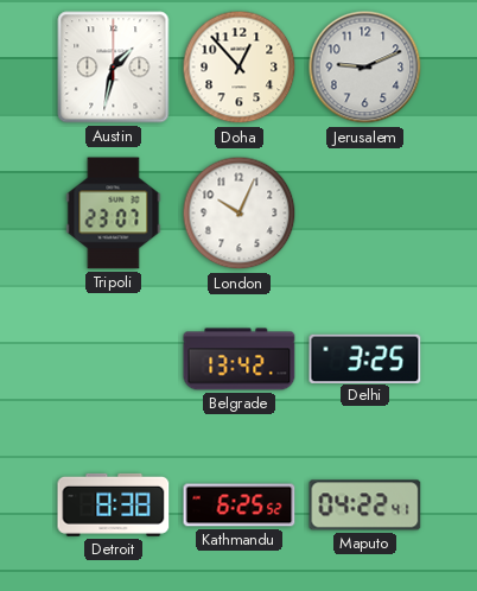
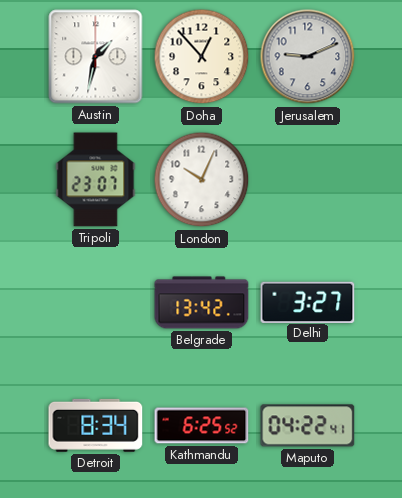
Delhi: 3:25 -> 3:27 (308, 302)
Detroit: 8:38 -> 8:34 (96, 425)
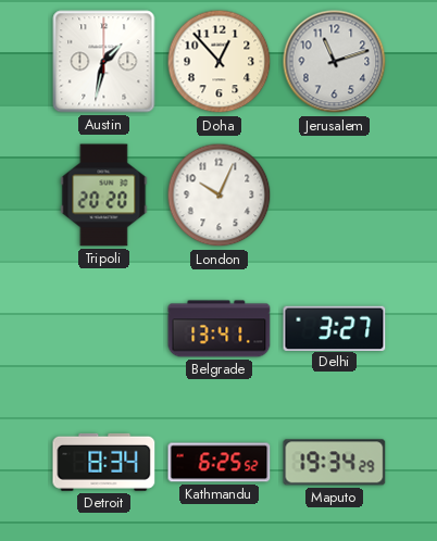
Jerusalem: 9:11 -> 11:12 (335, 62)
Tripoli: 23:07 -> 20:20 (104, 196)
Belgrade: 13:42 -> 13:41 (220, 329)
Maputo: 04:22 -> 19:34 (335, 463)
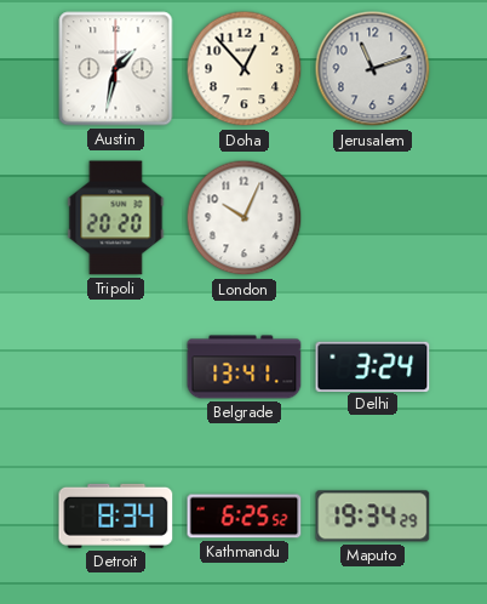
Delhi: 3:27 -> 3:24 (373, 366)
